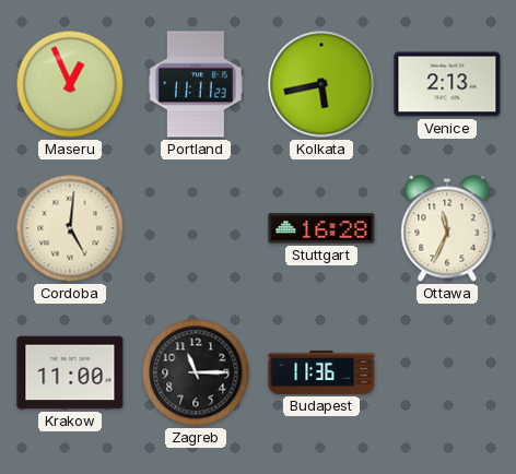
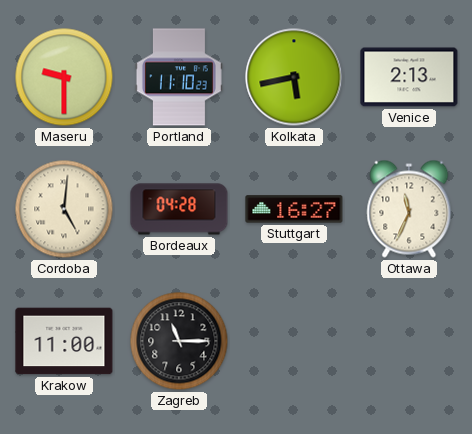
Maseru: 12:56 -> 9:30 (64, 77)
Portland: 11:11 -> 11:10 (179, 77)
Bordeaux: none -> 04:28 (179, 209)
Stuttgart: 16:28 -> 16:27 (294, 209)
Budapest: 11:36 -> none (321, 372)
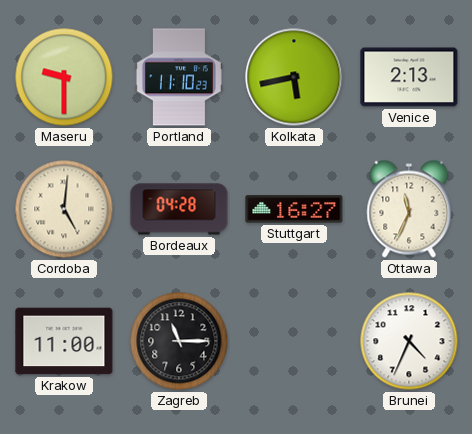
Brunei: none -> 4:34 (409, 341)
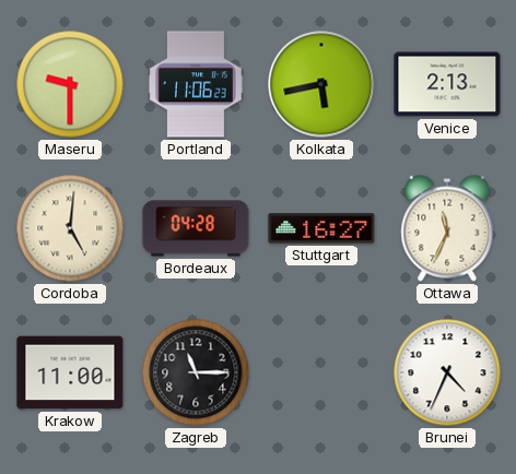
Portland: 11:10 -> 11:06 (196, 84)
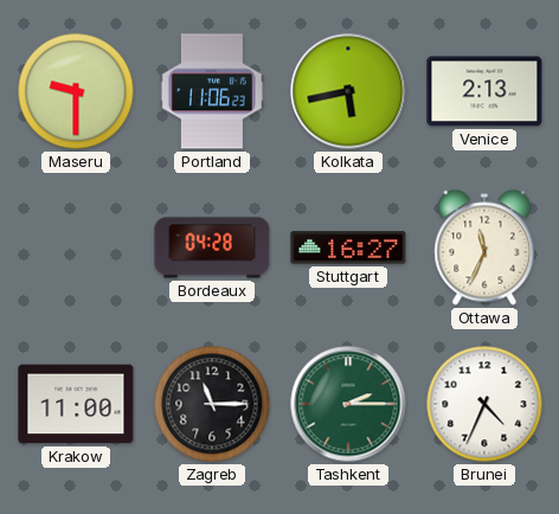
Cordoba: 5:01 -> none (70, 228)
Tashkent: none -> 2:15 (348, 404)
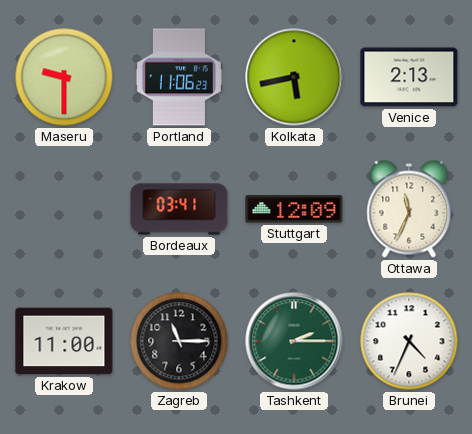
Bordeaux: 04:28 -> 03:41 (179, 209)
Stuttgart: 16:27 -> 12:09 (294, 209)
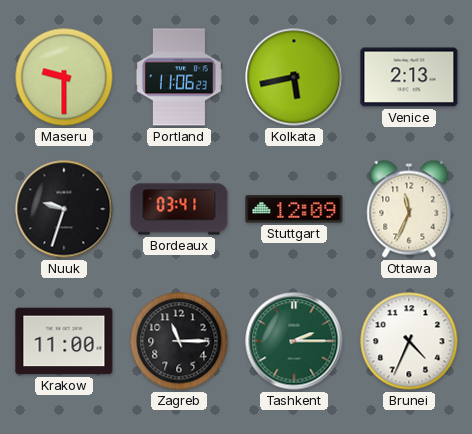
Nuuk: none -> 9:33 (64, 209)
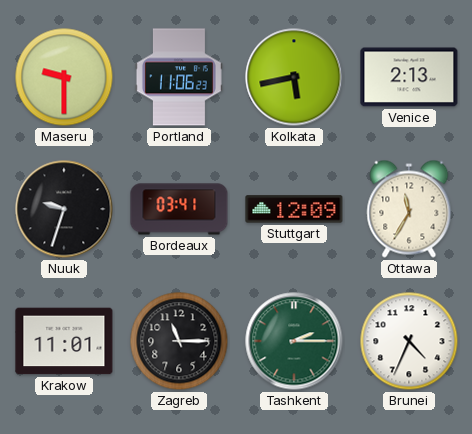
Ottawa: 11:34 -> 11:35 (409, 209)
Krakow: 11:00 -> 11:01 (64, 341)
